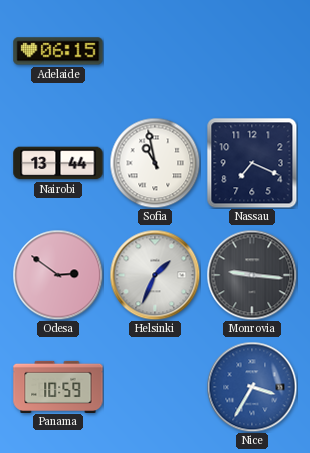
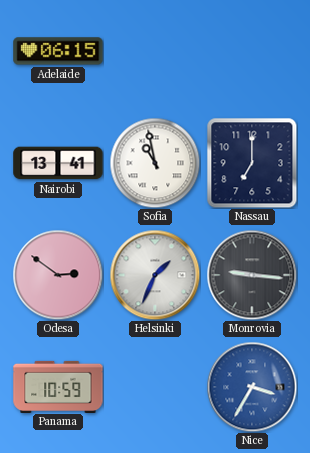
Nairobi: 13:44 -> 13:41 (58, 163)
Nassau: 7:19 -> 7:00 (252, 163)
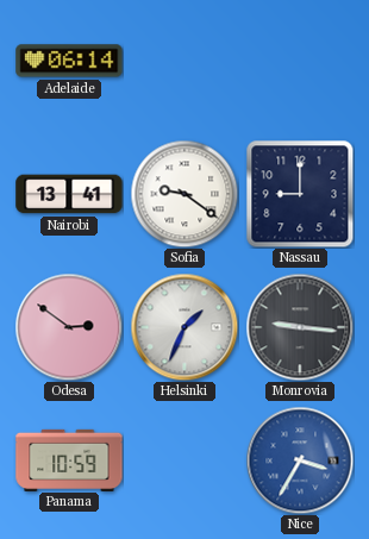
Adelaide: 06:15 -> 06:14 (69, 61)
Sofia: 10:58 -> 9:21 (185, 194)
Nassau: 7:00 -> 9:00 (300, 194)
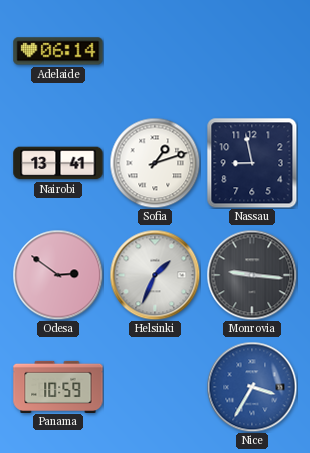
Sofia: 9:21 -> 1:12 (155, 163)
Nassau: 9:00 -> 8:58 (252, 163)
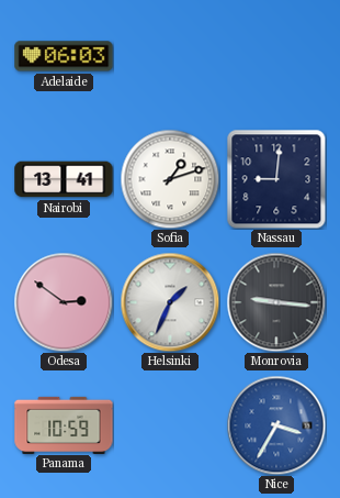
Adelaide: 06:14 -> 06:03 (64, 56)
Nassau: 8:58 -> 9:01 (276, 179)
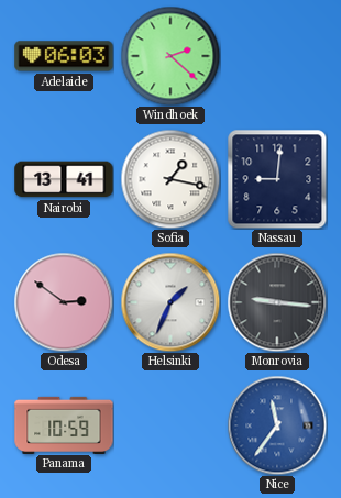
Windhoek: none -> 2:22 (170, 56)
Sofia: 1:12 -> 1:17 (170, 179)
Nice: 3:35 -> 11:36 (277, 425)
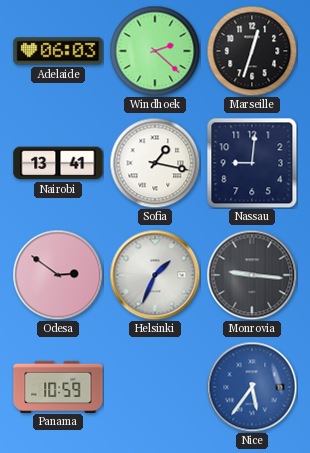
Marseille: none -> 12:33 (252, 51)
Nice: 11:36 -> 5:36 (252, 387)
